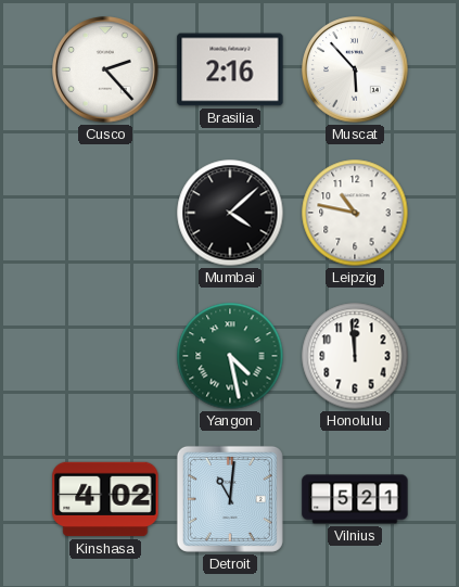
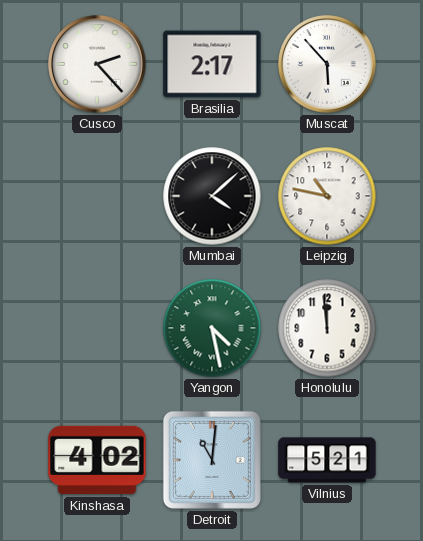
Brasilia: 2:16 -> 2:17 (212, 64)
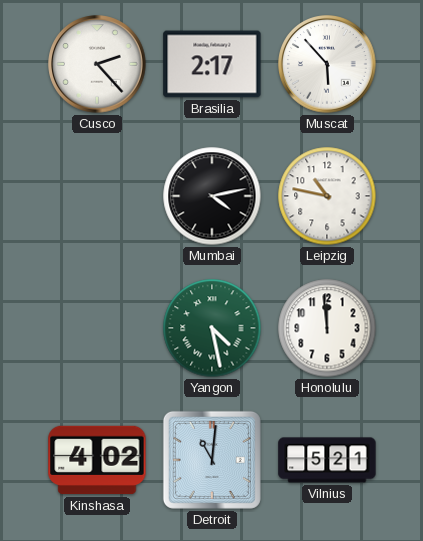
Mumbai: 4:08 -> 4:13 (212, 196)
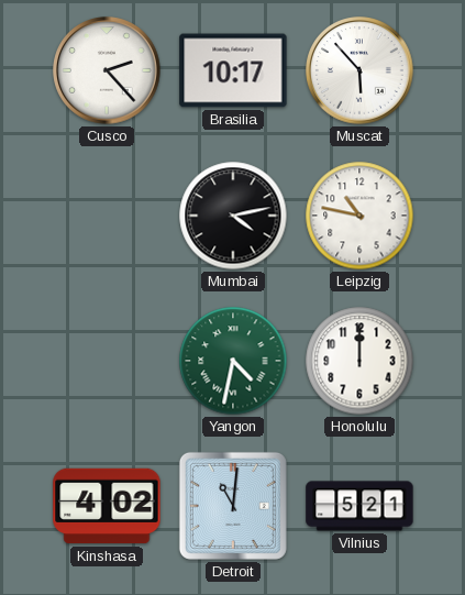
Brasilia: 2:17 -> 10:17 (233, 70)
Yangon: 4:28 -> 4:32 (233, 361)
Honolulu: 11:59 -> 12:00 (359, 361)
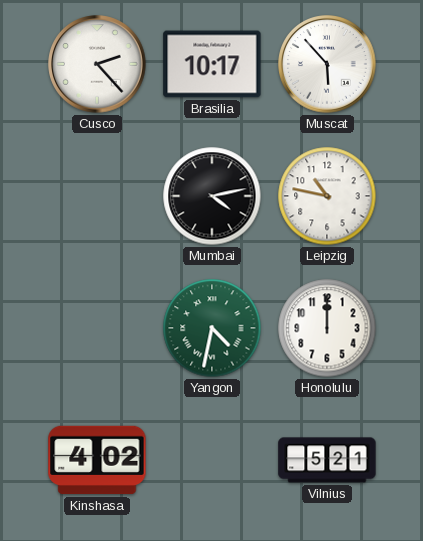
Detroit: 11:01 -> none (233, 506)
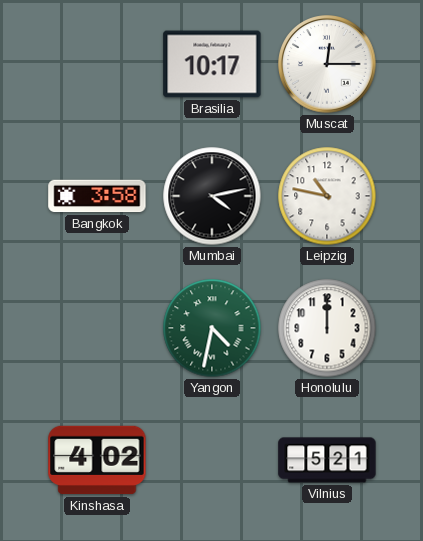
Cusco: 2:23 -> none (97, 64)
Muscat: 5:53 -> 12:15 (327, 64)
Bangkok: none -> 3:58 (97, 196)
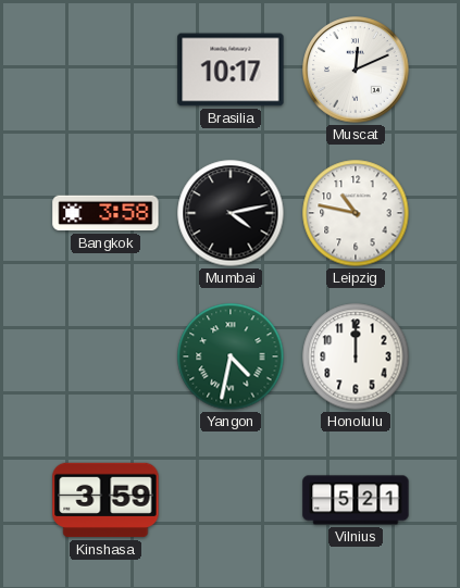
Muscat: 12:15 -> 12:11 (356, 70)
Kinshasa: 4:02 -> 3:59 (105, 500)
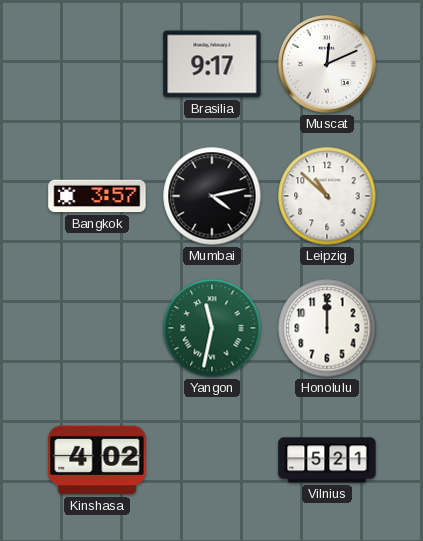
Brasilia: 10:17 -> 9:17 (212, 64)
Bangkok: 3:58 -> 3:57 (97, 196)
Leipzig: 10:47 -> 10:52 (327, 196)
Yangon: 4:32 -> 11:32 (212, 328)
Kinshasa: 3:59 -> 4:02 (97, 460)
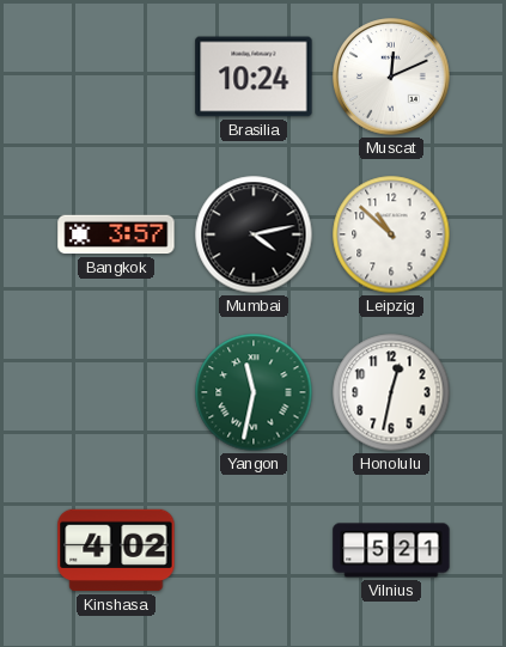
Brasilia: 9:17 -> 10:24 (254, 77)
Honolulu: 12:00 -> 12:32 (391, 392)
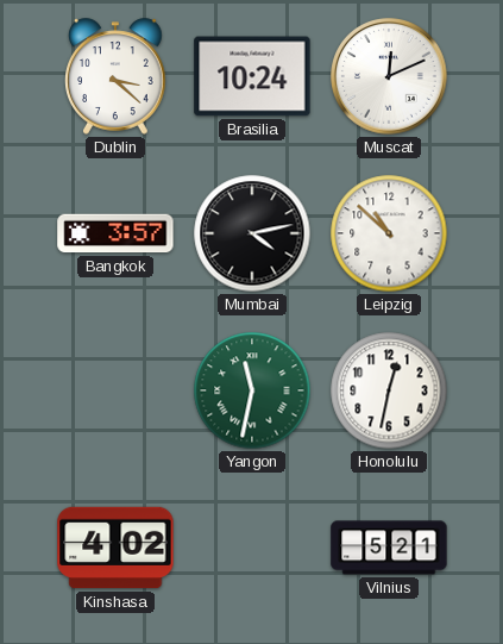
Dublin: none -> 3:22 (117, 76)
